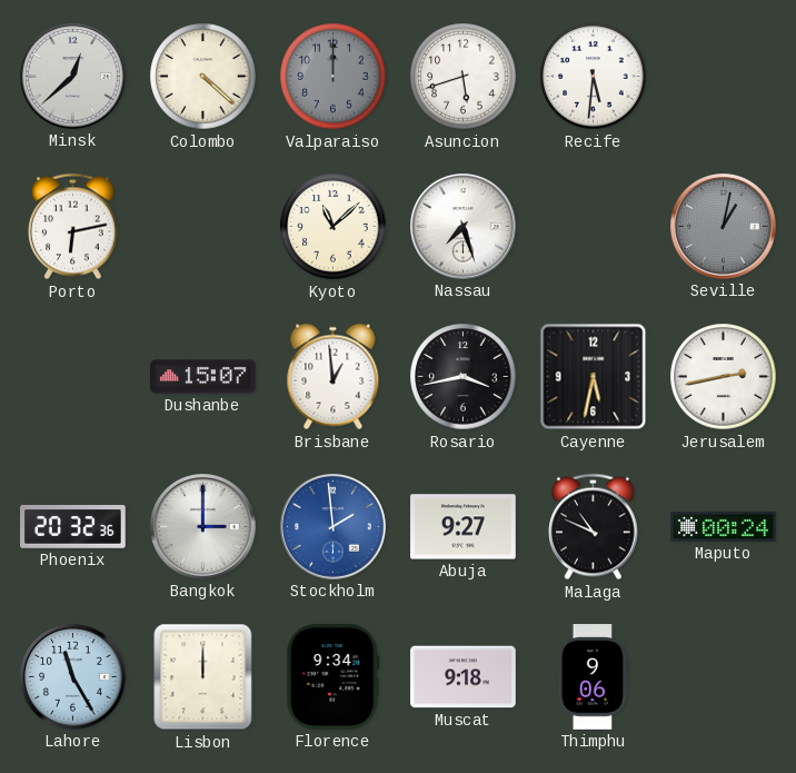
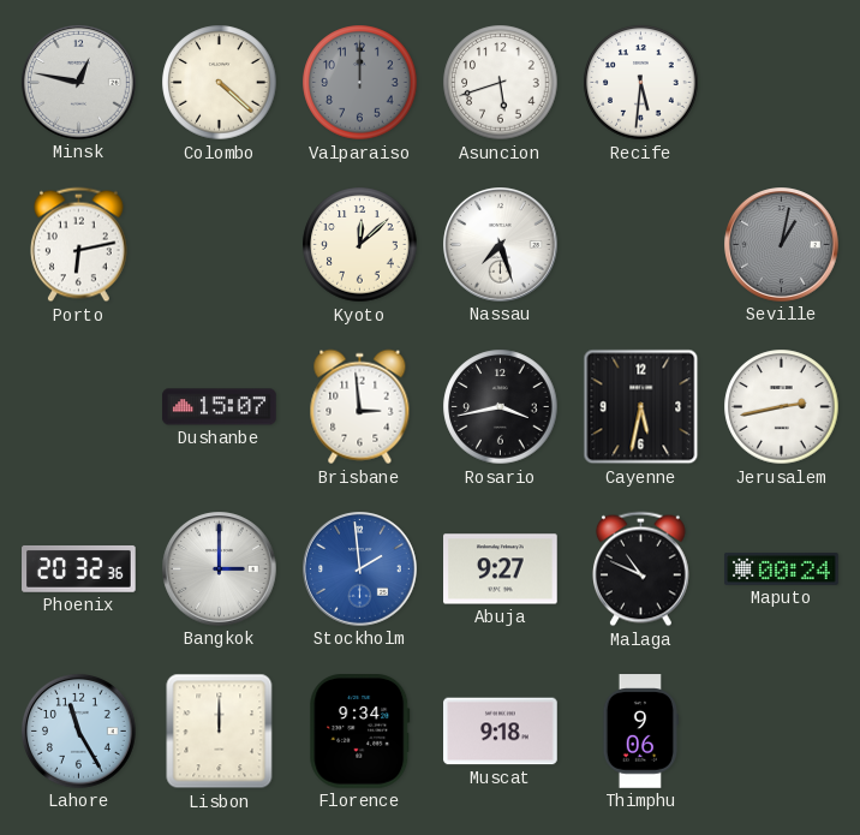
Minsk: 12:38 -> 12:47 (79, 83)
Kyoto: 11:08 -> 12:08 (360, 245)
Brisbane: 12:59 -> 2:59 (360, 407)
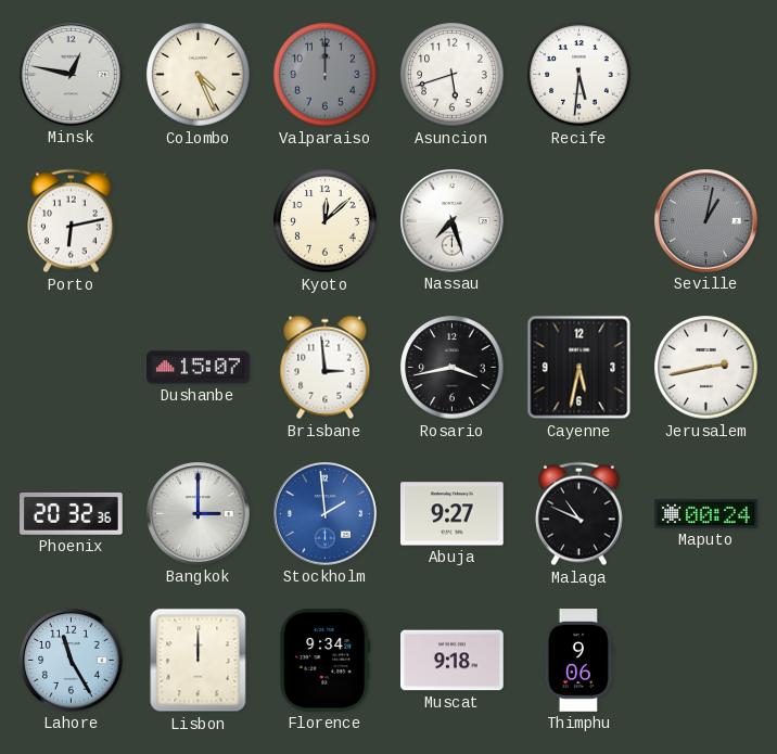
Colombo: 4:22 -> 4:26 (199, 75)
